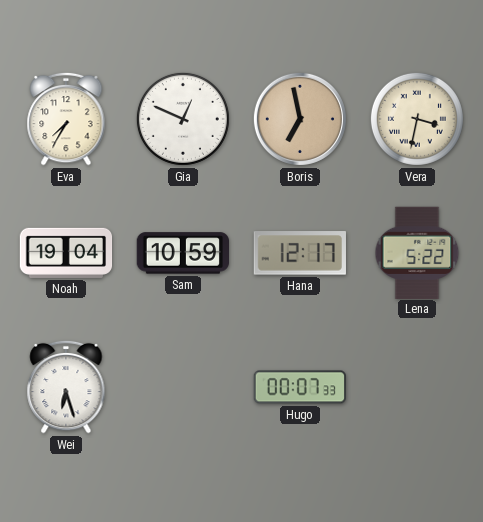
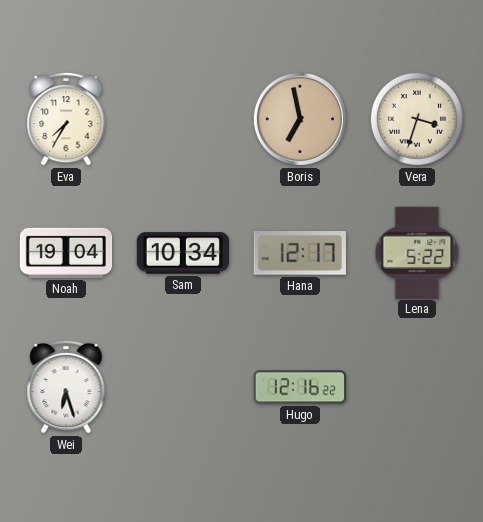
Gia: 12:49 -> none (183, 119)
Vera: 3:32 -> 3:33 (417, 119)
Sam: 10:59 -> 10:34 (182, 253)
Hugo: 00:07 -> 12:16 (299, 387)
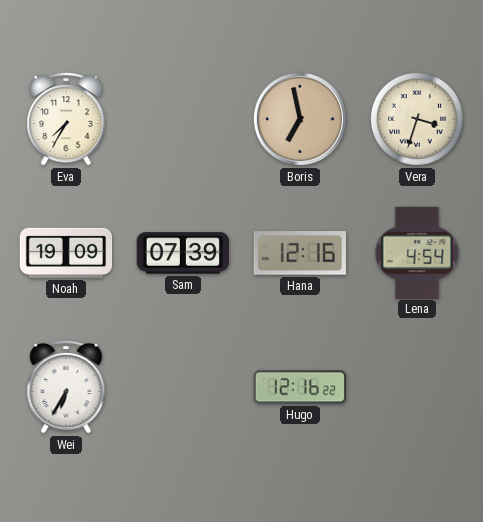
Noah: 19:04 -> 19:09 (66, 253)
Sam: 10:34 -> 07:39 (182, 253)
Hana: 12:17 -> 12:16 (300, 253)
Lena: 5:22 -> 4:54 (417, 252)
Wei: 6:27 -> 6:35 (66, 387)
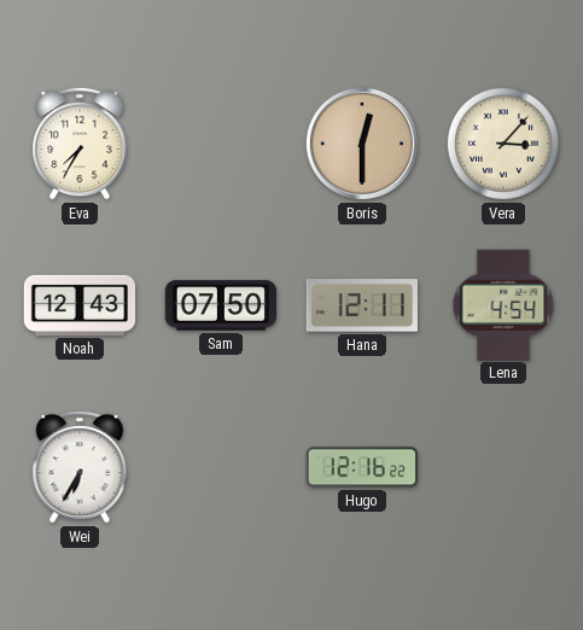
Boris: 6:58 -> 12:30 (362, 144)
Vera: 3:33 -> 3:07 (503, 144)
Noah: 19:09 -> 12:43 (80, 305)
Sam: 07:39 -> 07:50 (220, 305)
Hana: 12:16 -> 12:11 (362, 305)
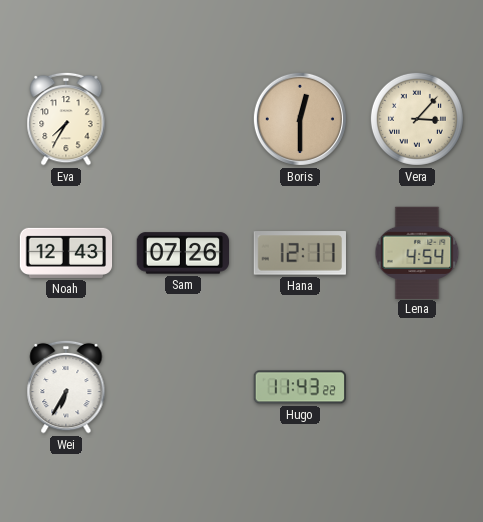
Sam: 07:50 -> 07:26 (182, 253)
Hugo: 12:16 -> 11:43 (299, 387)
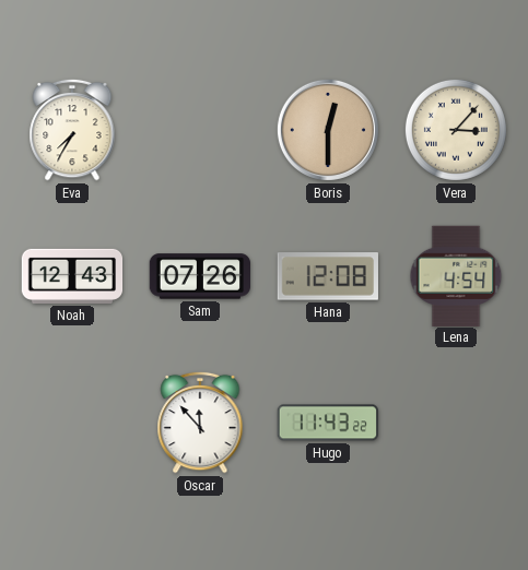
Hana: 12:11 -> 12:08 (328, 276)
Wei: 6:35 -> none (66, 387)
Oscar: none -> 11:53 (200, 423)
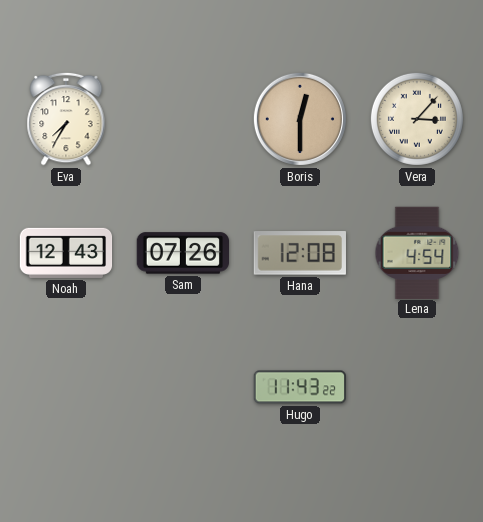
Oscar: 11:53 -> none (200, 423)
